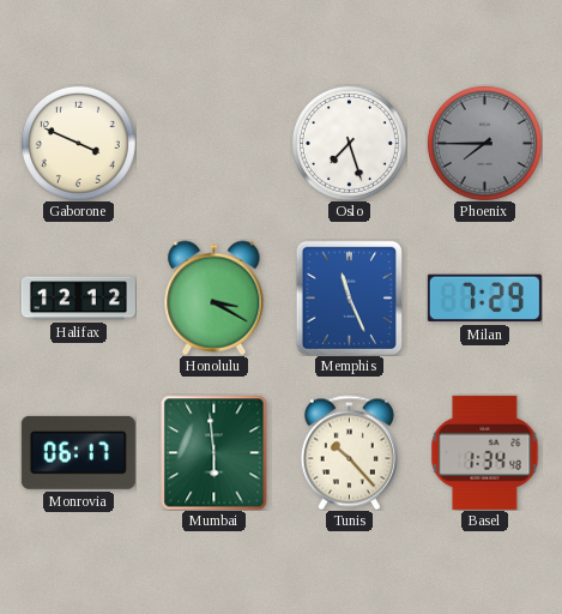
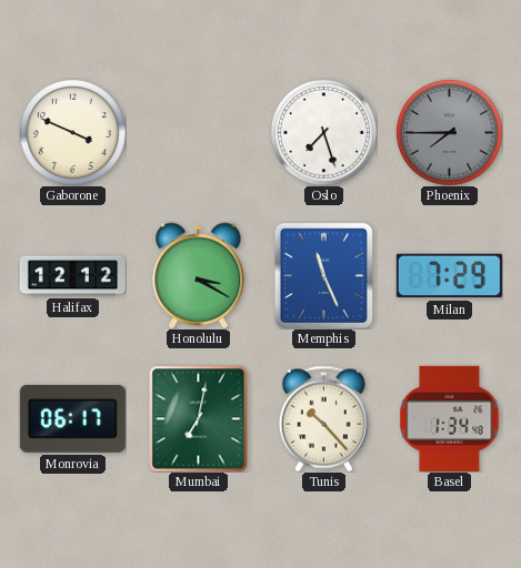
Mumbai: 5:59 -> 7:02 (199, 418)
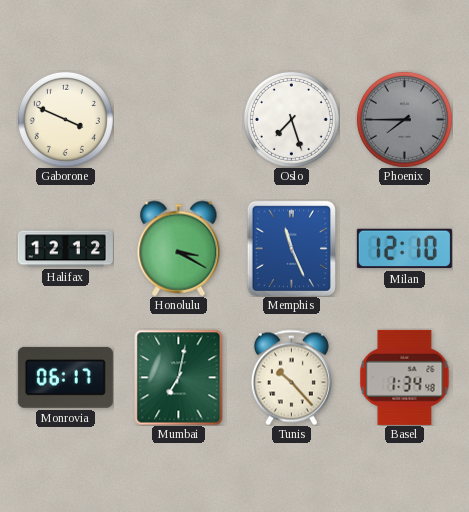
Milan: 7:29 -> 12:10 (404, 249)
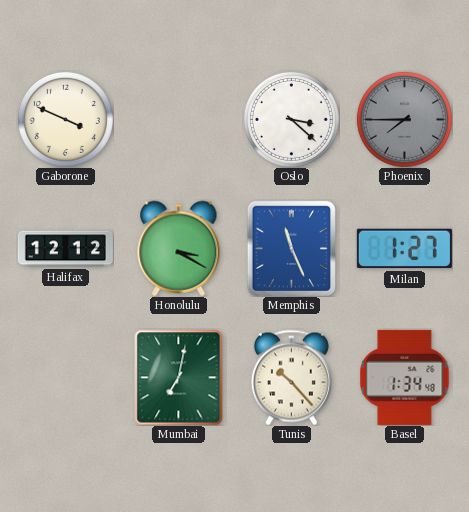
Oslo: 7:27 -> 3:22 (291, 119)
Milan: 12:10 -> 1:27 (404, 249)
Monrovia: 06:17 -> none (65, 377)
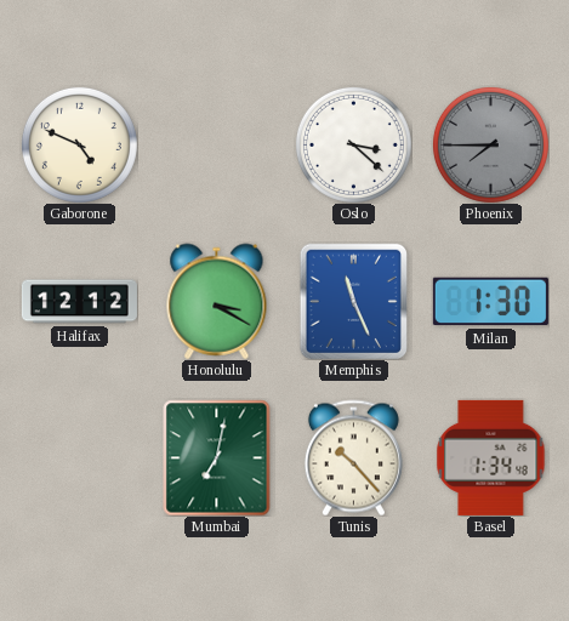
Gaborone: 3:49 -> 4:49 (79, 144)
Milan: 1:27 -> 1:30 (490, 302)
